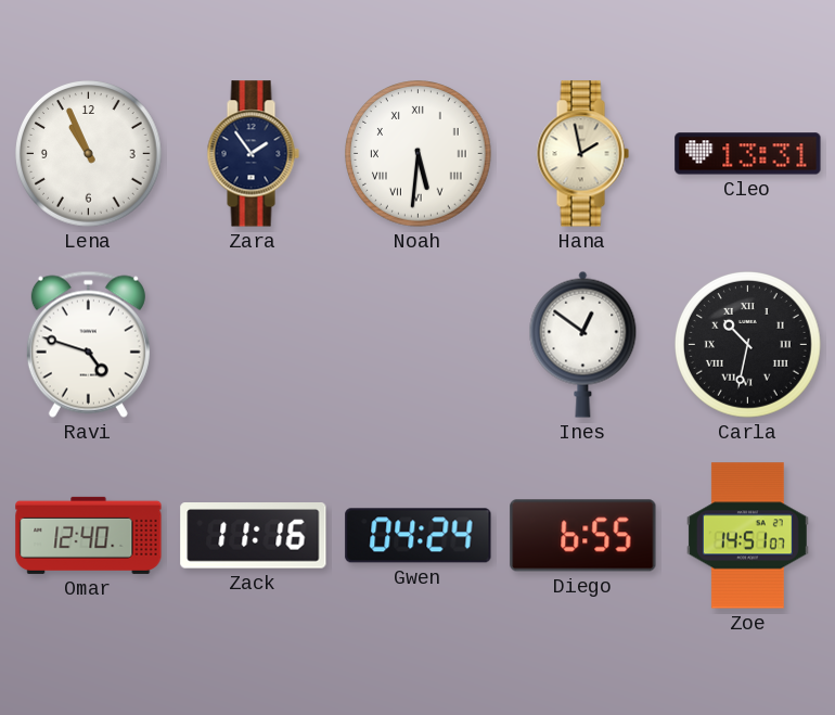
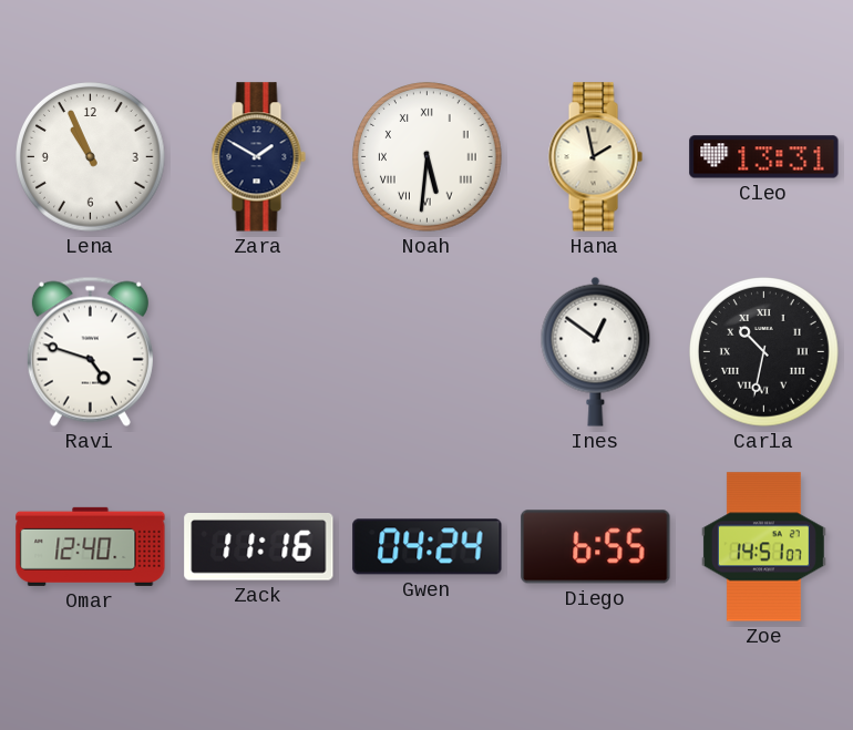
Zara: 1:54 -> 1:50 (258, 157)
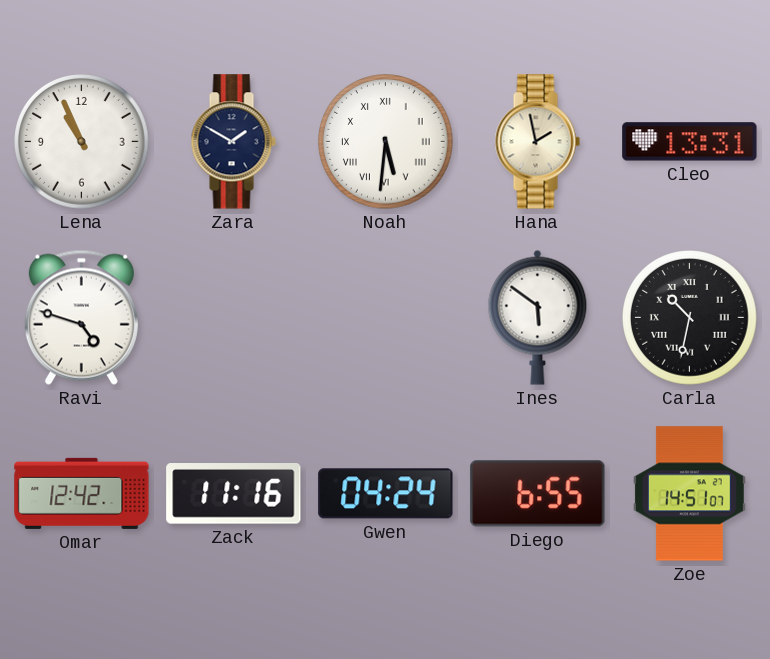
Ines: 12:51 -> 5:51 (538, 317)
Omar: 12:40 -> 12:42 (82, 493)
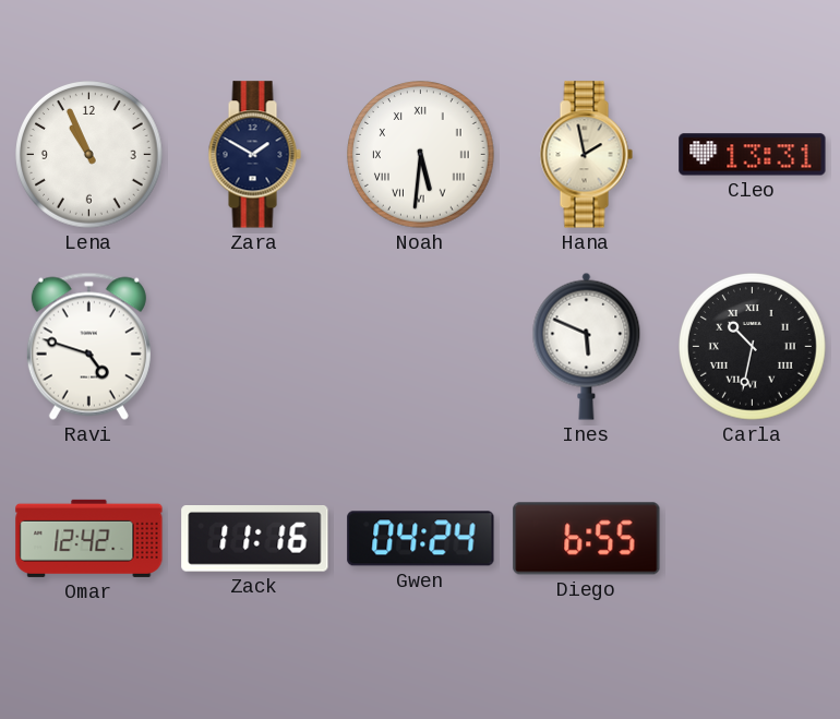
Ines: 5:51 -> 5:49 (587, 346)
Zoe: 14:51 -> none (689, 494)
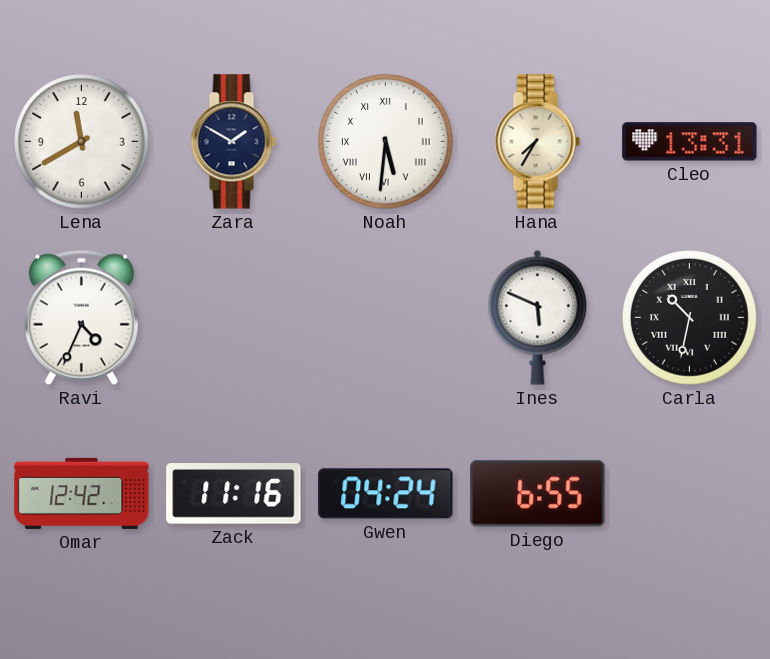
Lena: 10:56 -> 11:40 (82, 142)
Hana: 1:58 -> 7:35 (537, 142)
Ravi: 4:48 -> 4:34 (81, 317)
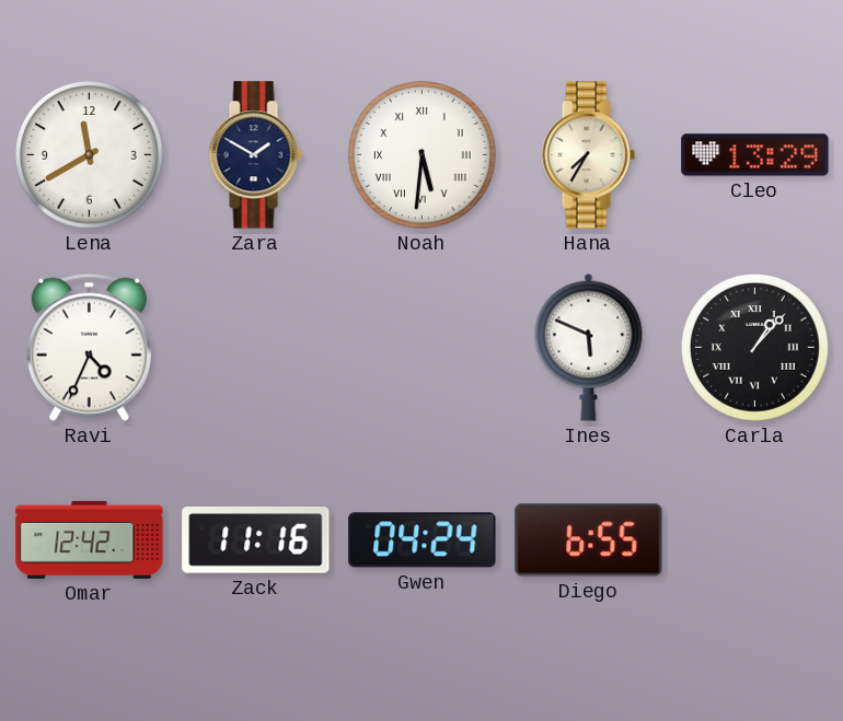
Cleo: 13:31 -> 13:29 (755, 155)
Carla: 10:32 -> 1:07 (755, 348)
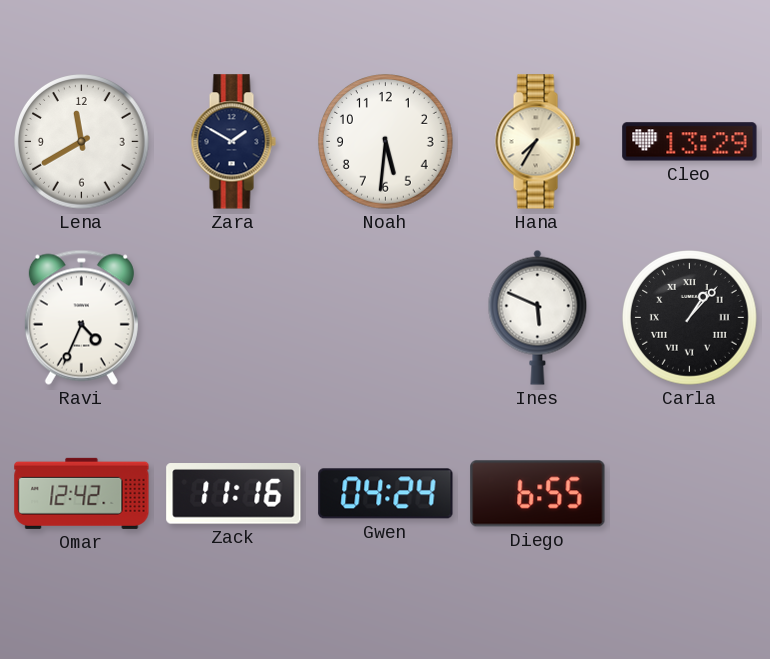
Noah numerals: Roman -> Arabic (386, 142)
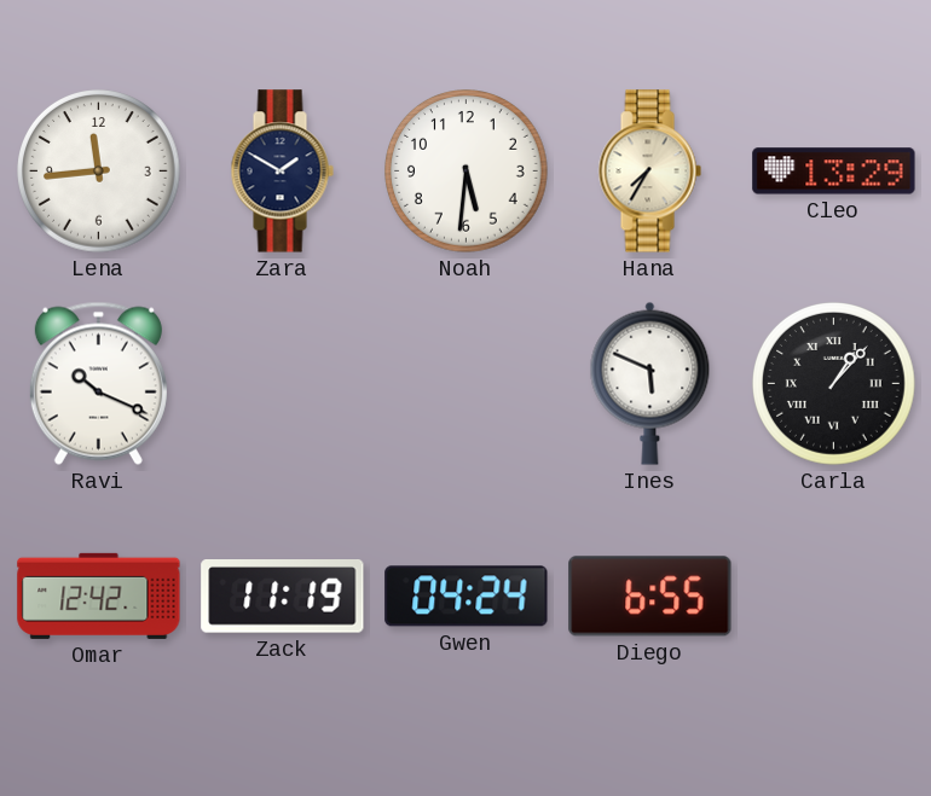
Lena: 11:40 -> 11:44 (99, 172)
Ravi: 4:34 -> 10:19 (98, 383)
Zack: 11:16 -> 11:19 (283, 597)
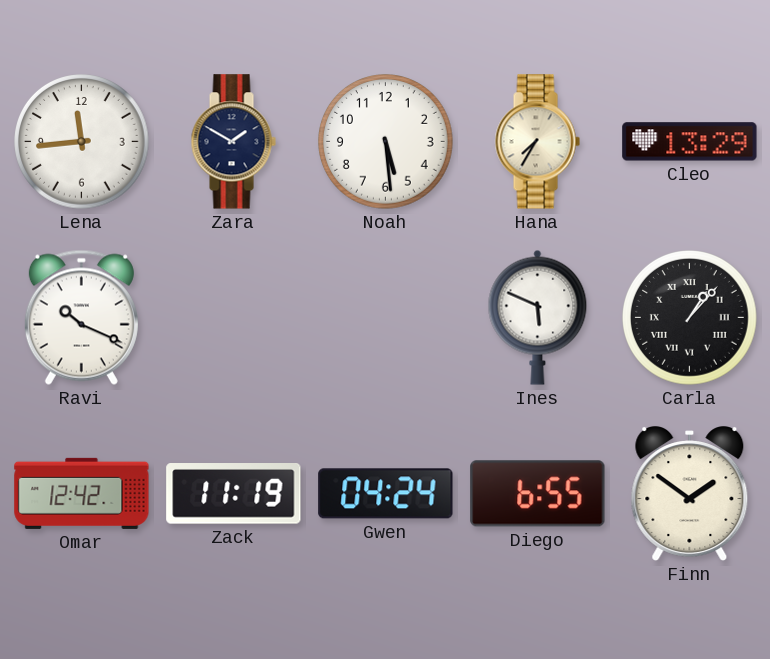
Noah: 5:31 -> 5:29 (386, 142)
Finn: none -> 1:51 (690, 494)
